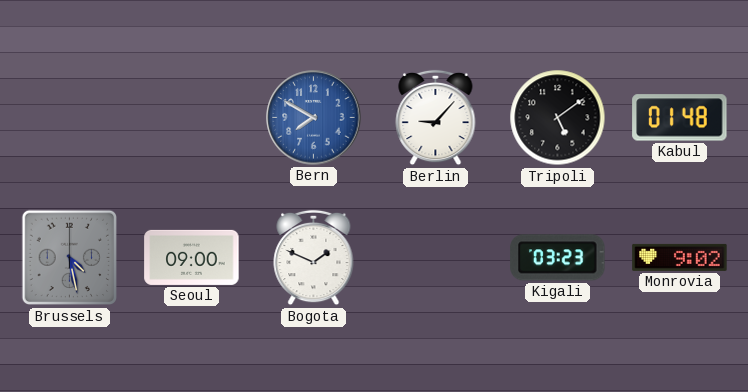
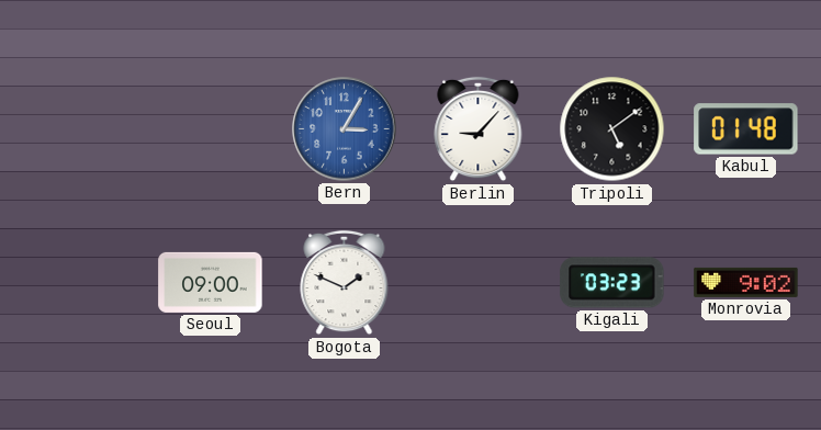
Bern: 7:50 -> 3:05 (345, 129)
Brussels: 4:28 -> none (70, 258)
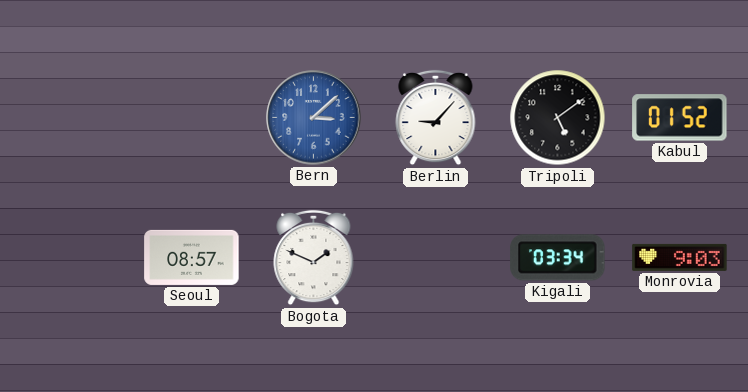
Bern: 3:05 -> 3:08 (314, 118)
Kabul: 01:48 -> 01:52 (680, 118)
Seoul: 09:00 -> 08:57 (192, 257)
Kigali: 03:23 -> 03:34 (558, 258)
Monrovia: 9:02 -> 9:03 (680, 257)
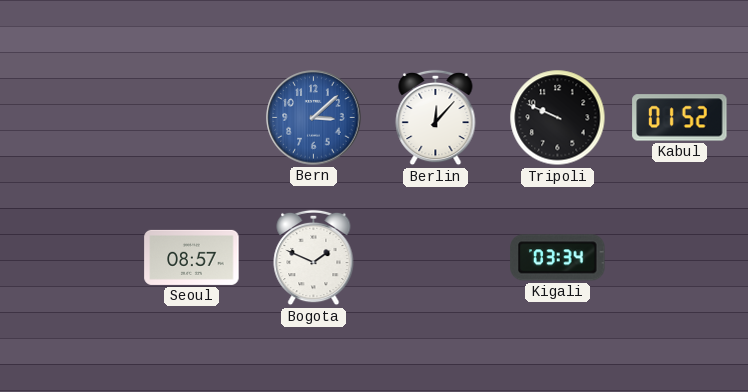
Berlin: 9:07 -> 12:07 (436, 118)
Tripoli: 5:09 -> 9:49 (558, 118)
Monrovia: 9:03 -> none (680, 257)
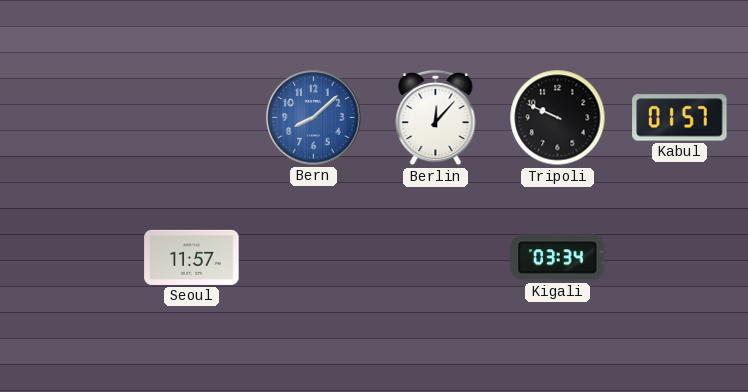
Bern: 3:08 -> 8:08 (314, 118)
Kabul: 01:52 -> 01:57 (680, 118)
Seoul: 08:57 -> 11:57 (192, 257)
Bogota: 1:49 -> none (314, 258)
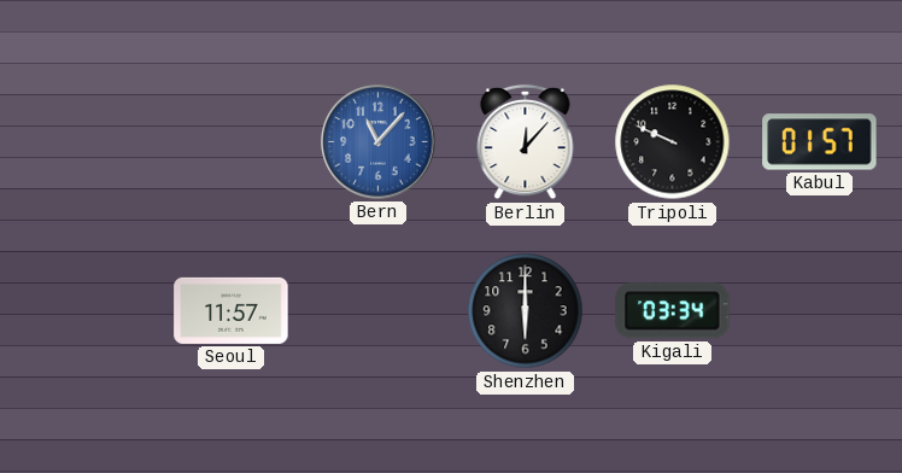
Bern: 8:08 -> 11:07 (379, 142)
Shenzhen: none -> 6:00 (526, 311)
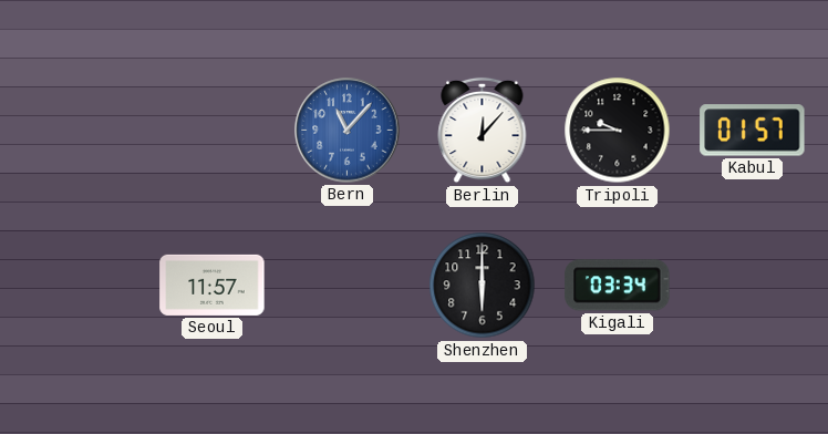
Tripoli: 9:49 -> 9:45 (618, 131)
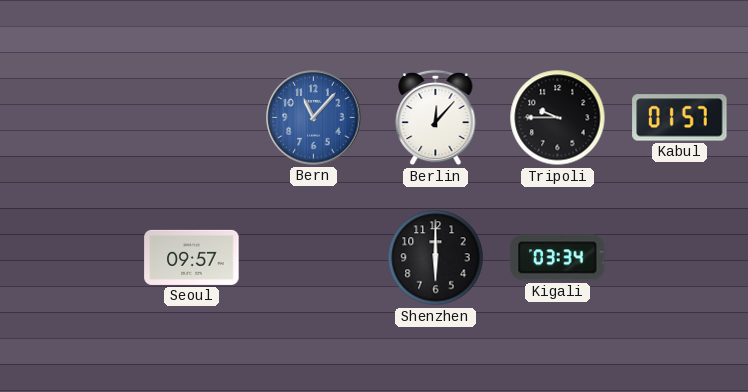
Seoul: 11:57 -> 09:57 (192, 257)
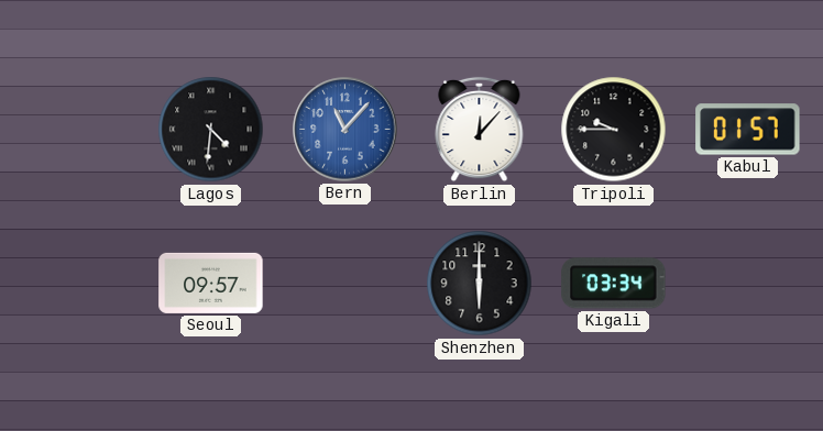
Lagos: none -> 4:31 (211, 130)
